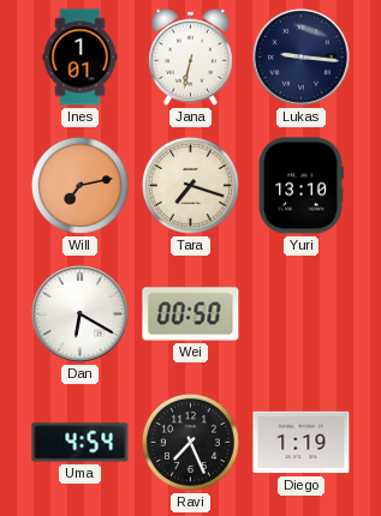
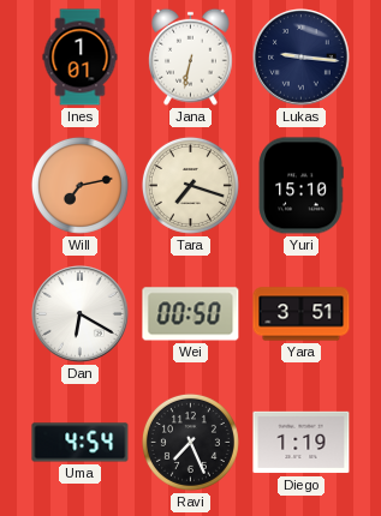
Yuri: 13:10 -> 15:10 (300, 186)
Yara: none -> 3:51 (302, 314)
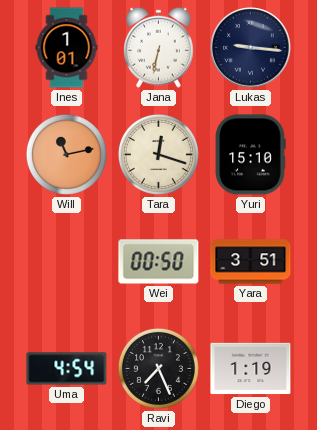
Will: 7:13 -> 11:13 (66, 154)
Tara: 7:18 -> 12:18 (158, 154)
Dan: 6:20 -> none (81, 314)
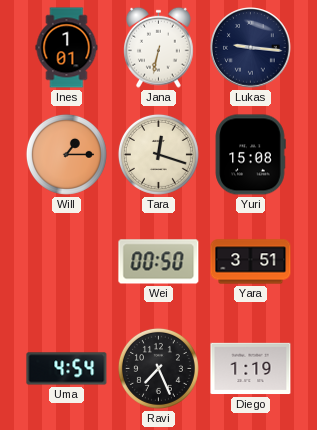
Will: 11:13 -> 1:15 (66, 154)
Yuri: 15:10 -> 15:08 (250, 155)
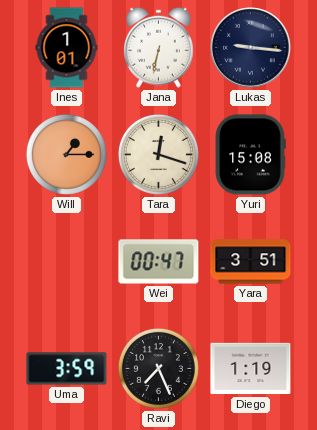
Wei: 00:50 -> 00:47 (159, 262)
Uma: 4:54 -> 3:59 (67, 369)
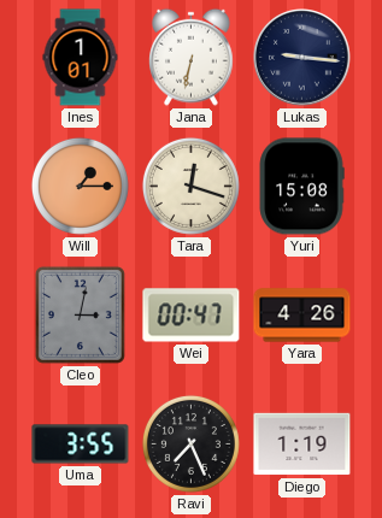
Cleo: none -> 3:02 (80, 314)
Yara: 3:51 -> 4:26 (302, 316)
Uma: 3:59 -> 3:55 (81, 445)
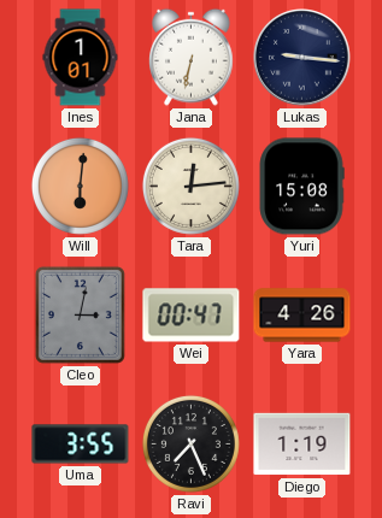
Will: 1:15 -> 6:01 (80, 186)
Tara: 12:18 -> 12:14 (190, 186)
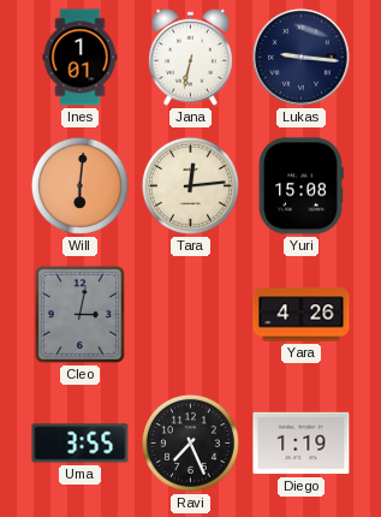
Wei: 00:47 -> none (192, 316)
